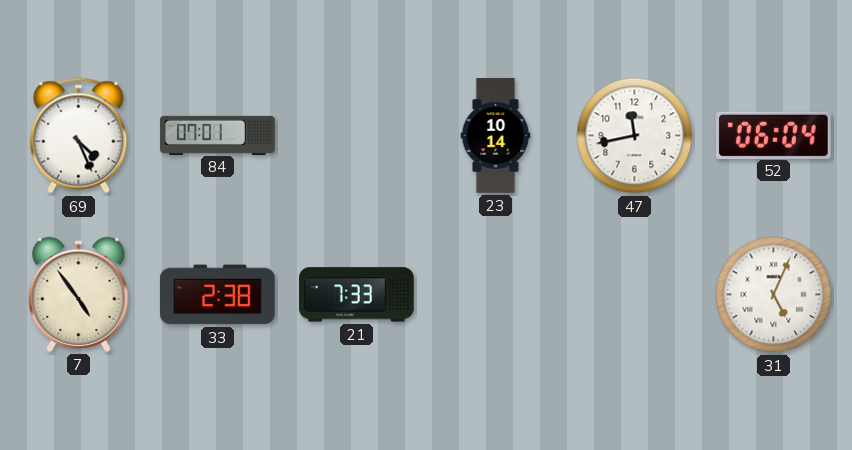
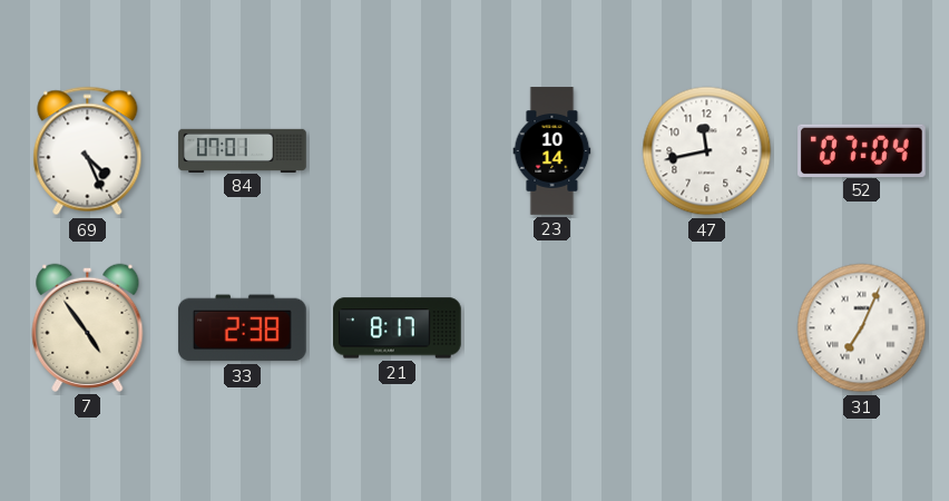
52: 06:04 -> 07:04 (862, 150)
21: 7:33 -> 8:17 (398, 328)
31: 5:04 -> 7:04 (862, 328)
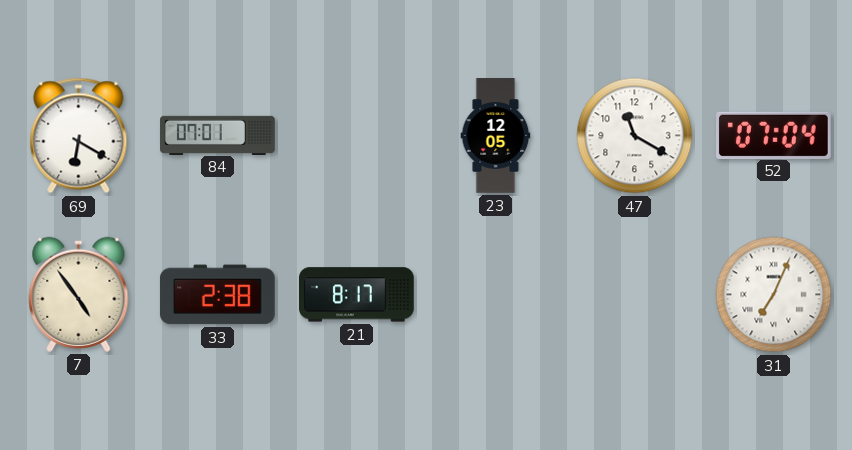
69: 4:26 -> 6:20 (79, 136)
23: 10:14 -> 12:05 (496, 136)
47: 11:43 -> 11:20 (635, 136)
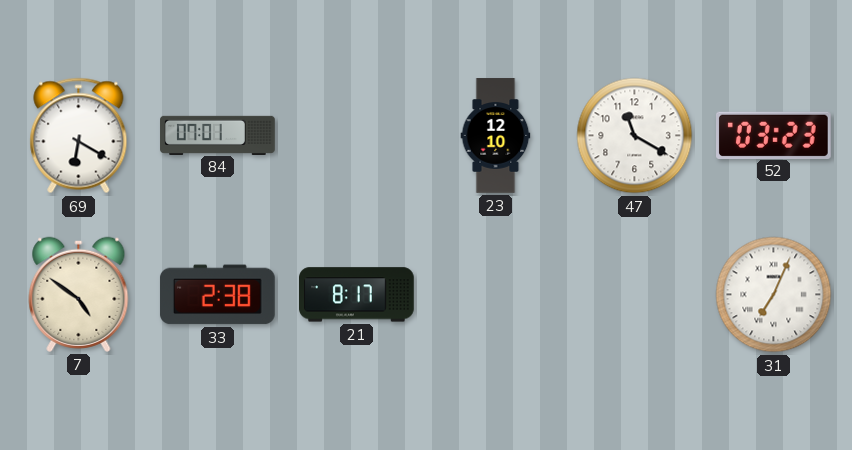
23: 12:05 -> 12:10 (496, 136)
52: 07:04 -> 03:23 (774, 135)
7: 4:54 -> 4:51 (79, 294)
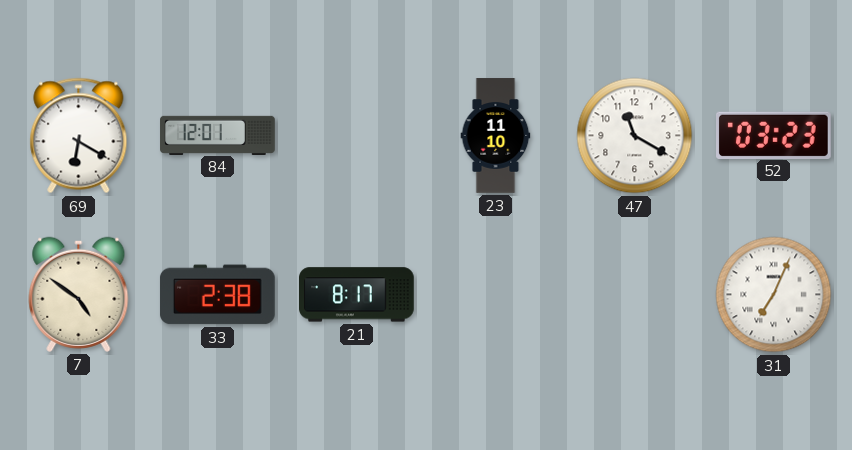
84: 07:01 -> 12:01 (218, 135)
23: 12:10 -> 11:10 (496, 136)
